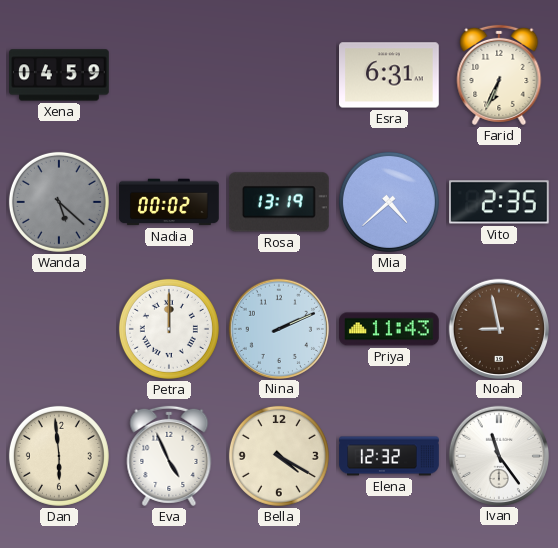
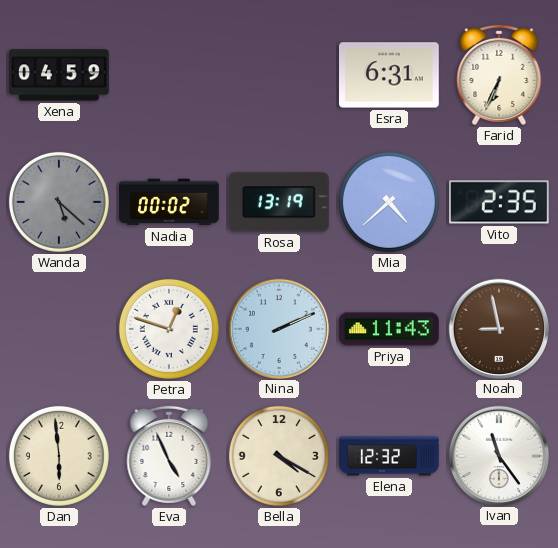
Petra: 12:00 -> 12:48 (169, 329)
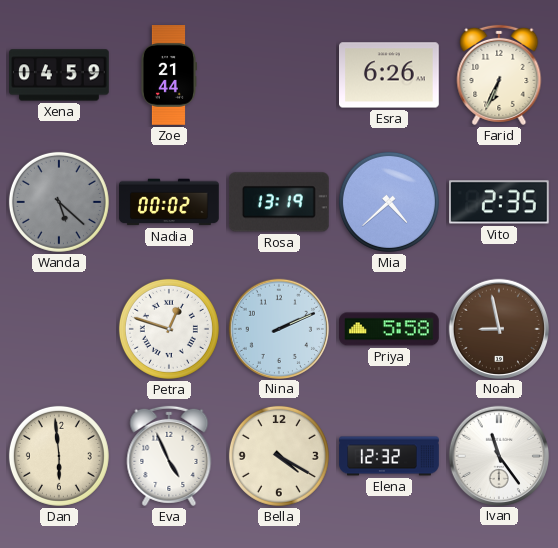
Zoe: none -> 21:44 (168, 75)
Esra: 6:31 -> 6:26 (390, 75)
Priya: 11:43 -> 5:58 (390, 329)
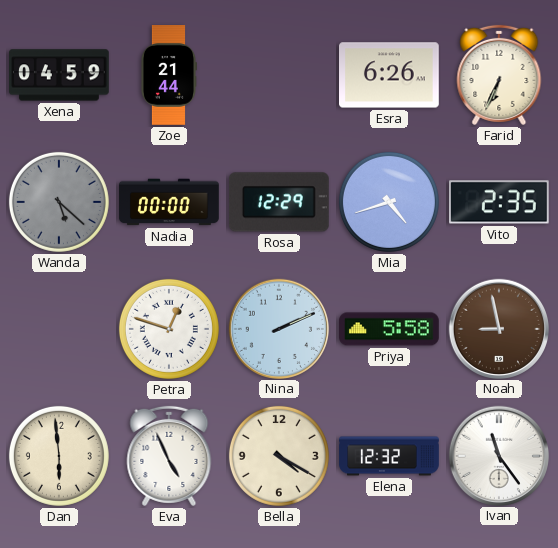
Nadia: 00:02 -> 00:00 (169, 202)
Rosa: 13:19 -> 12:29 (279, 202)
Mia: 4:38 -> 4:42 (389, 202)
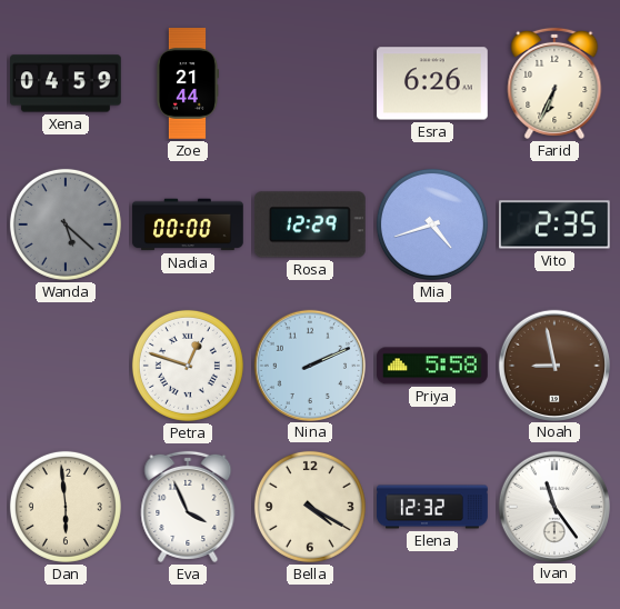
Eva: 4:56 -> 3:56 (188, 507)
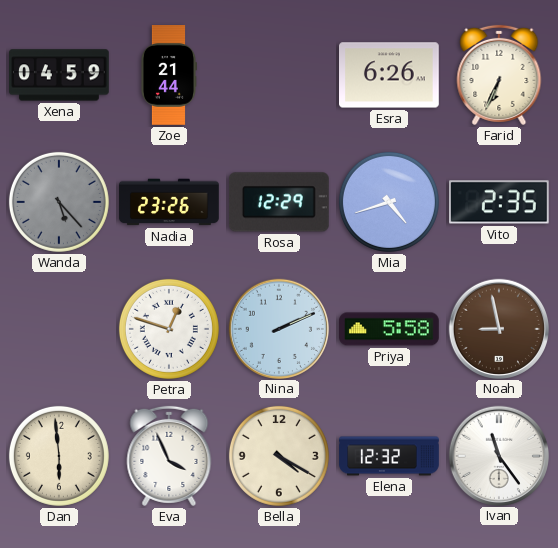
Wanda: 5:22 -> 5:23 (59, 202)
Nadia: 00:00 -> 23:26 (169, 202)
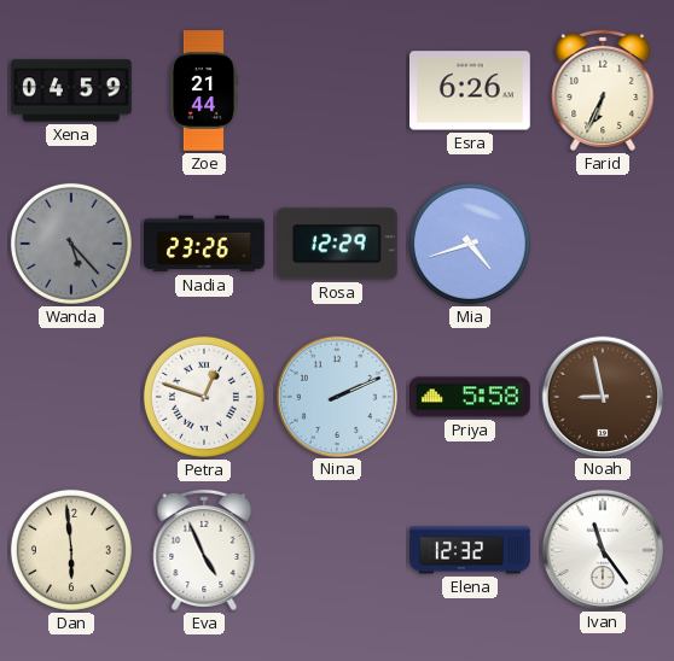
Vito: 2:35 -> none (500, 202)
Eva: 3:56 -> 4:56 (204, 550)
Bella: 4:20 -> none (279, 456)
